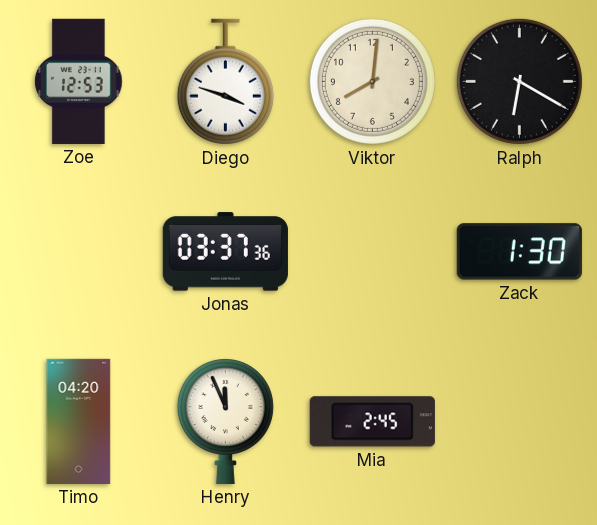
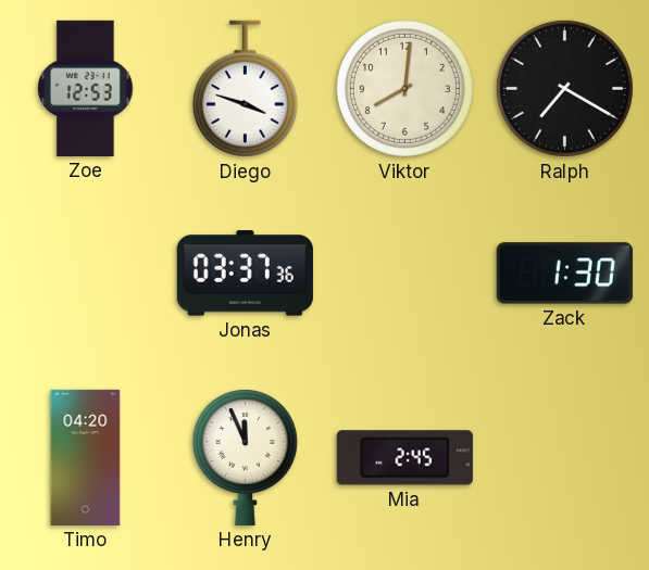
Ralph: 6:20 -> 7:20 (564, 88)
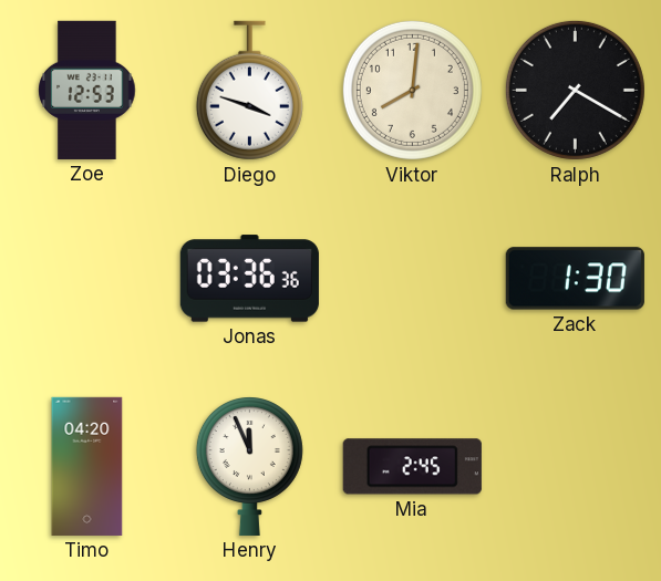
Jonas: 03:37 -> 03:36 (249, 279)
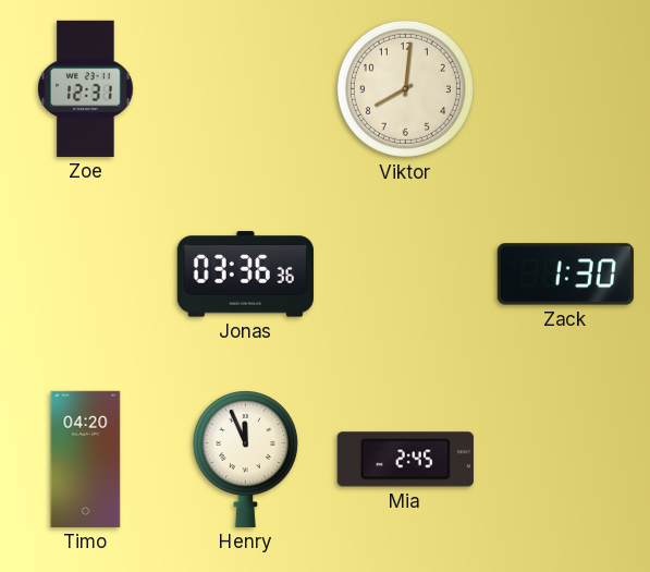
Zoe: 12:53 -> 12:31 (86, 88)
Diego: 3:48 -> none (249, 91)
Ralph: 7:20 -> none (575, 90)
